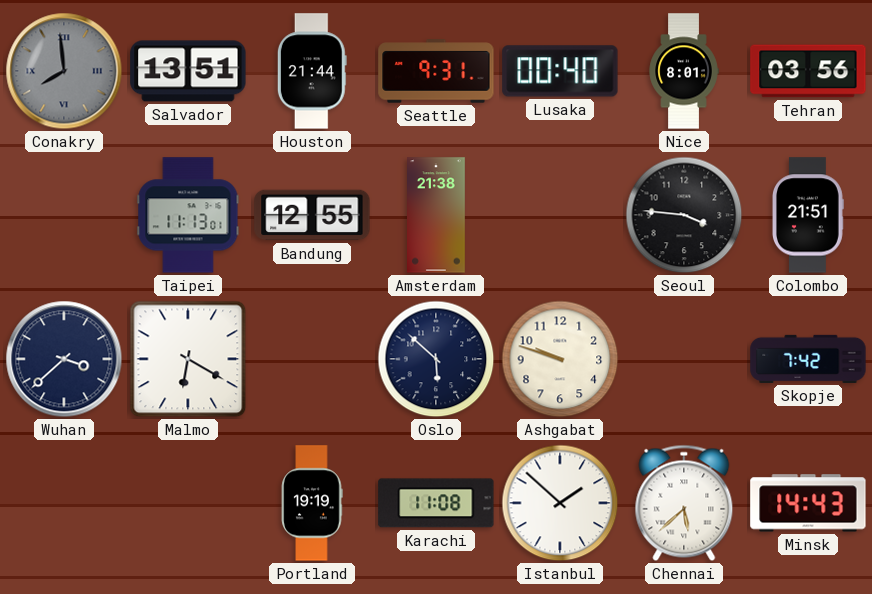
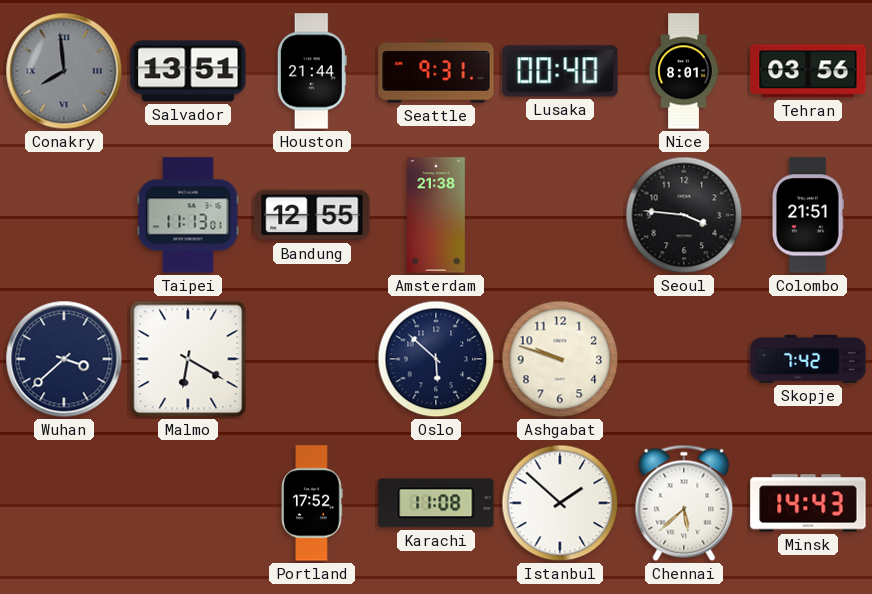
Portland: 19:19 -> 17:52 (312, 503)
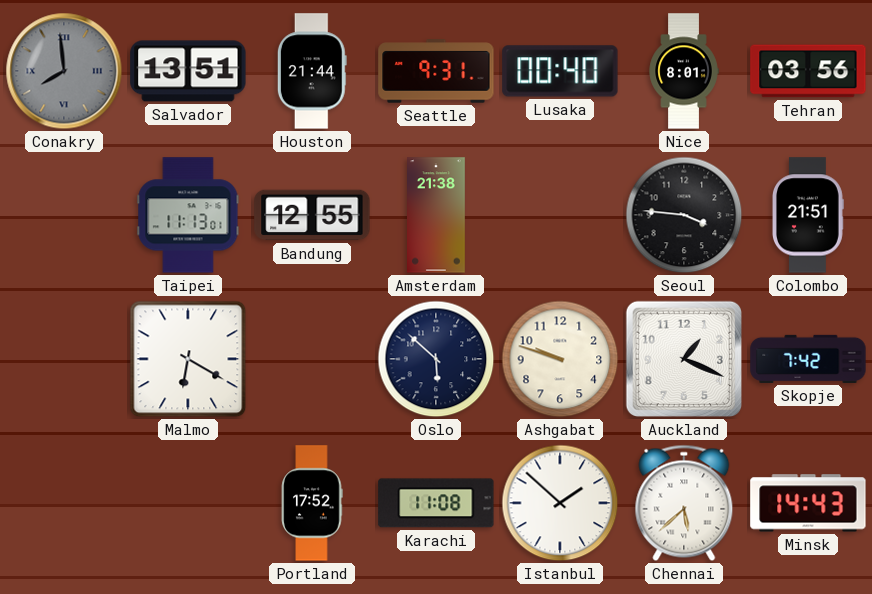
Wuhan: 3:38 -> none (64, 359)
Auckland: none -> 1:19 (684, 359)
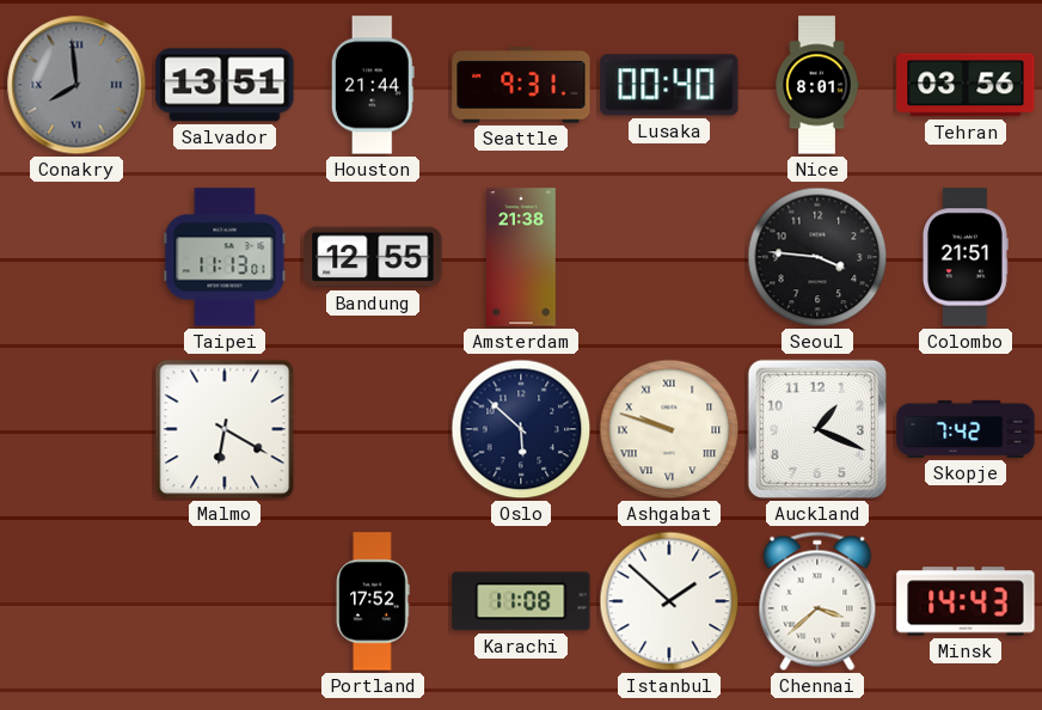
Ashgabat numerals: Arabic -> Roman (669, 429)
Chennai: 5:38 -> 3:38 (817, 601)
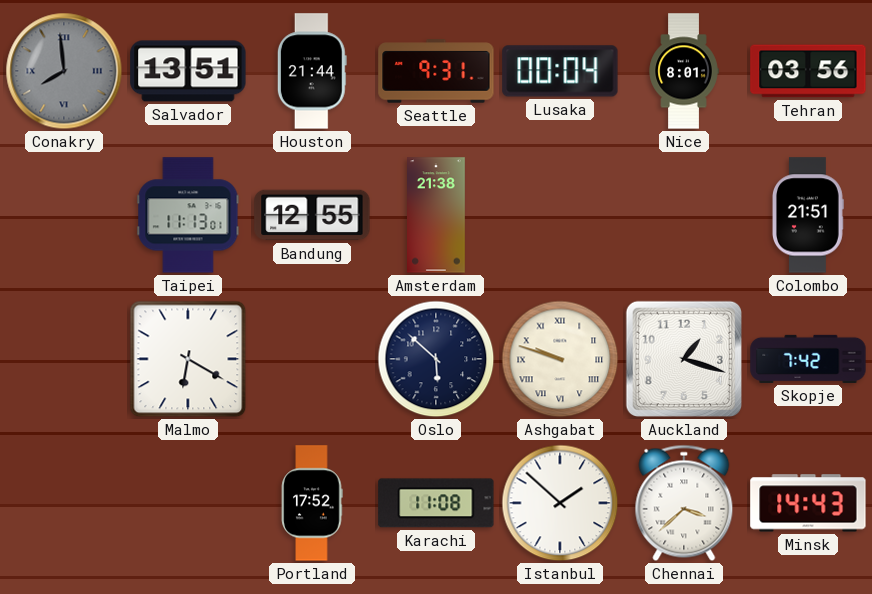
Lusaka: 00:40 -> 00:04 (560, 71)
Seoul: 3:46 -> none (817, 257)
Auckland: 1:19 -> 1:18 (684, 359)
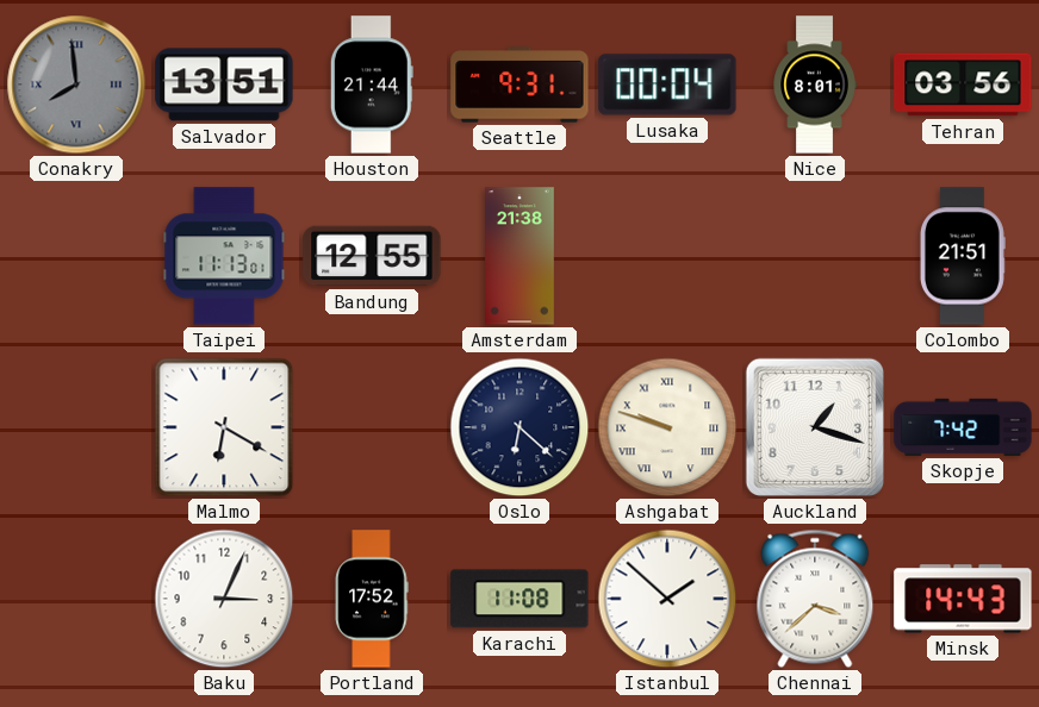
Oslo: 5:52 -> 6:22 (519, 427)
Baku: none -> 3:04 (224, 599)
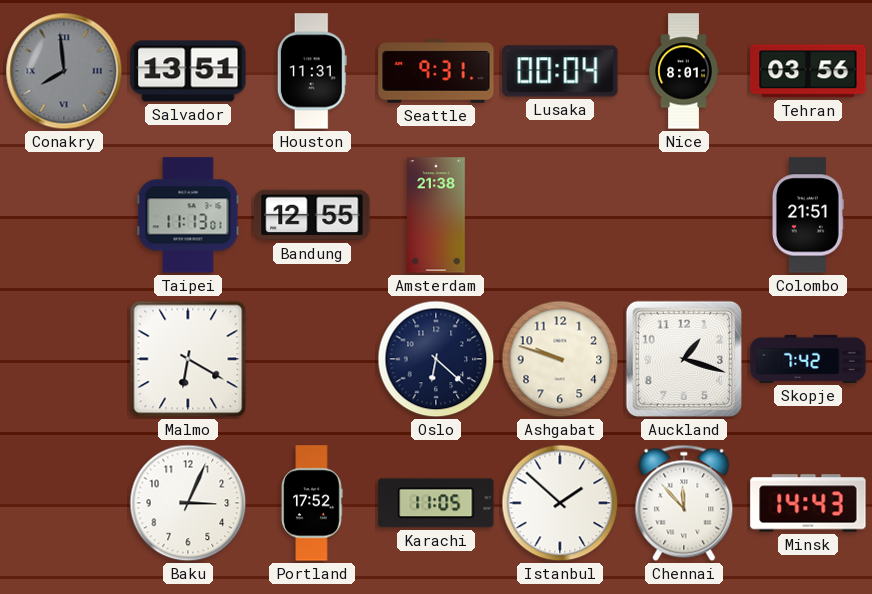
Houston: 21:44 -> 11:31 (312, 71)
Ashgabat numerals: Roman -> Arabic (560, 359)
Karachi: 11:08 -> 11:05 (436, 503)
Chennai: 3:38 -> 11:53 (684, 503)
